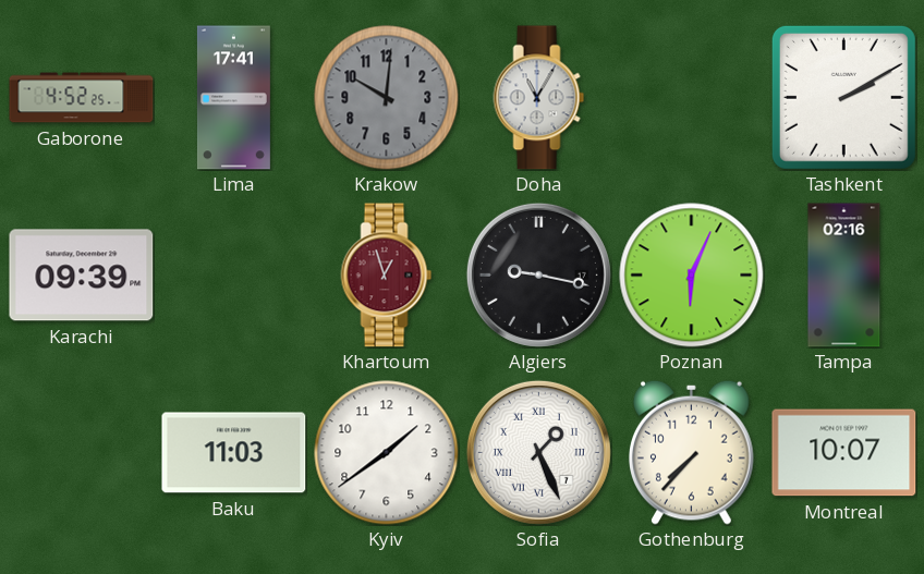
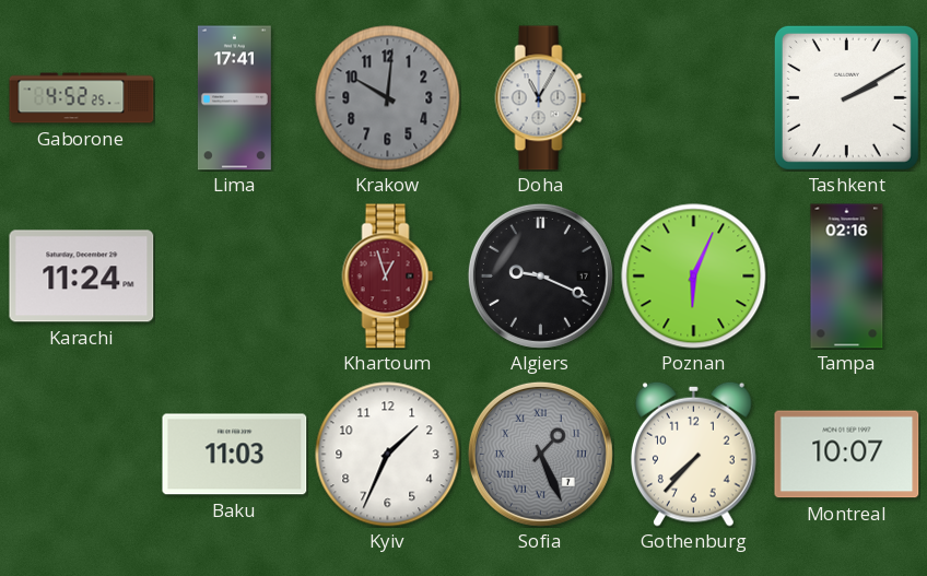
Karachi: 09:39 -> 11:24 (82, 277)
Algiers: 9:17 -> 9:19 (540, 275)
Kyiv: 1:39 -> 1:34 (388, 455)
Sofia dial: white -> grey (540, 454)
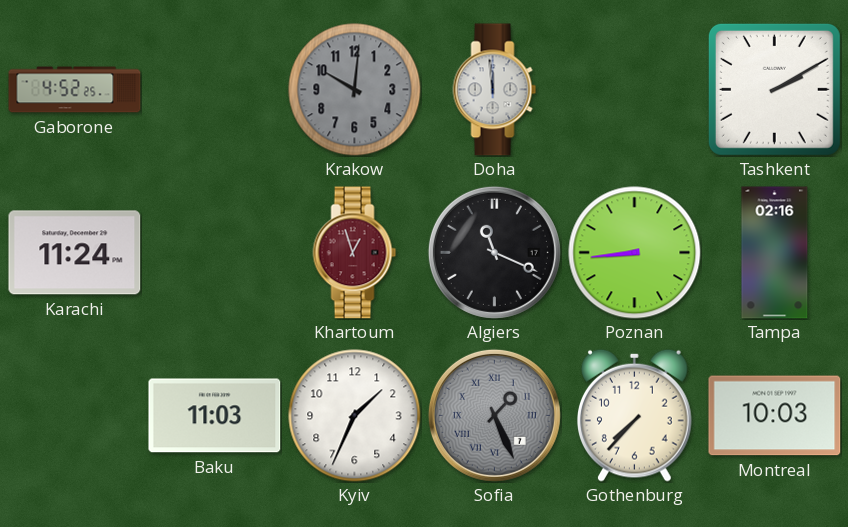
Lima: 17:41 -> none (234, 98)
Doha: 11:05 -> 11:59 (495, 90)
Algiers: 9:19 -> 11:19 (494, 252)
Poznan: 6:04 -> 8:44 (635, 253)
Montreal: 10:07 -> 10:03 (775, 416)
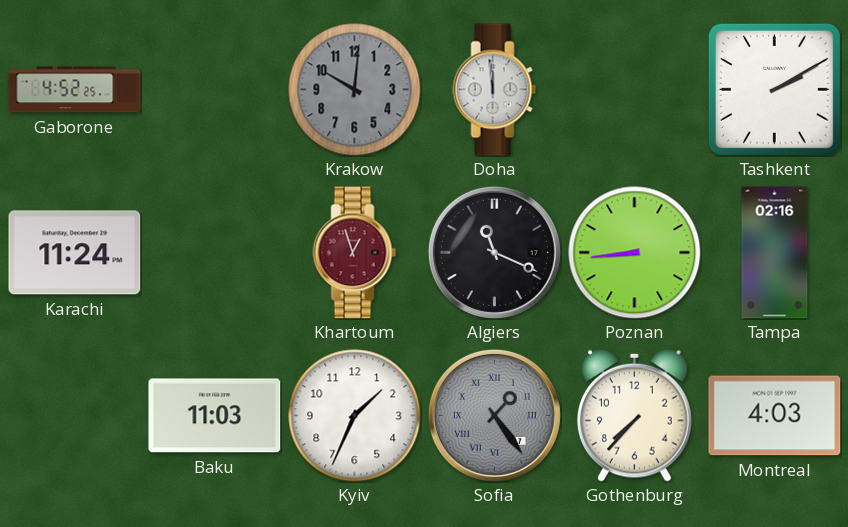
Sofia: 1:26 -> 1:24 (494, 415)
Montreal: 10:03 -> 4:03 (775, 416)
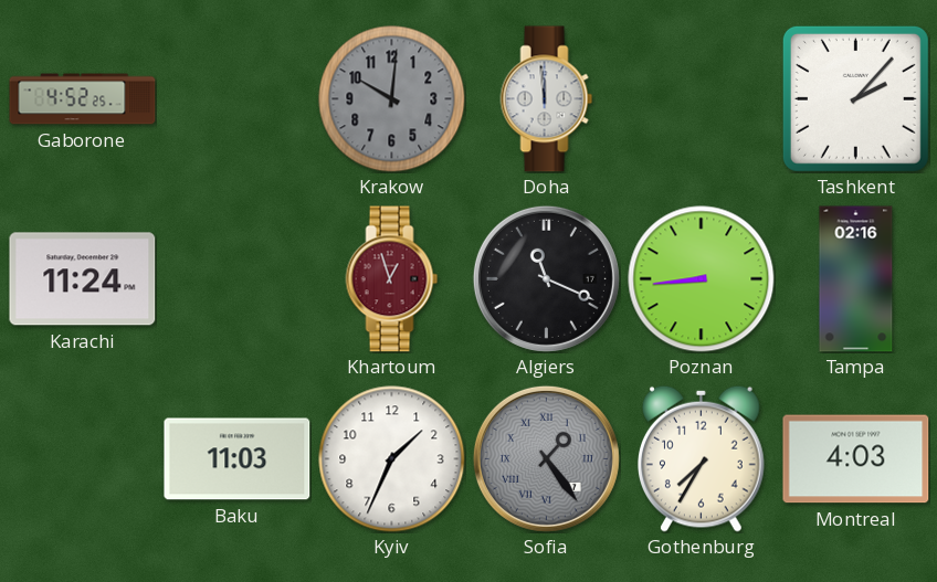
Tashkent: 2:10 -> 2:07 (855, 98)
Gothenburg: 7:37 -> 7:35 (702, 458)
